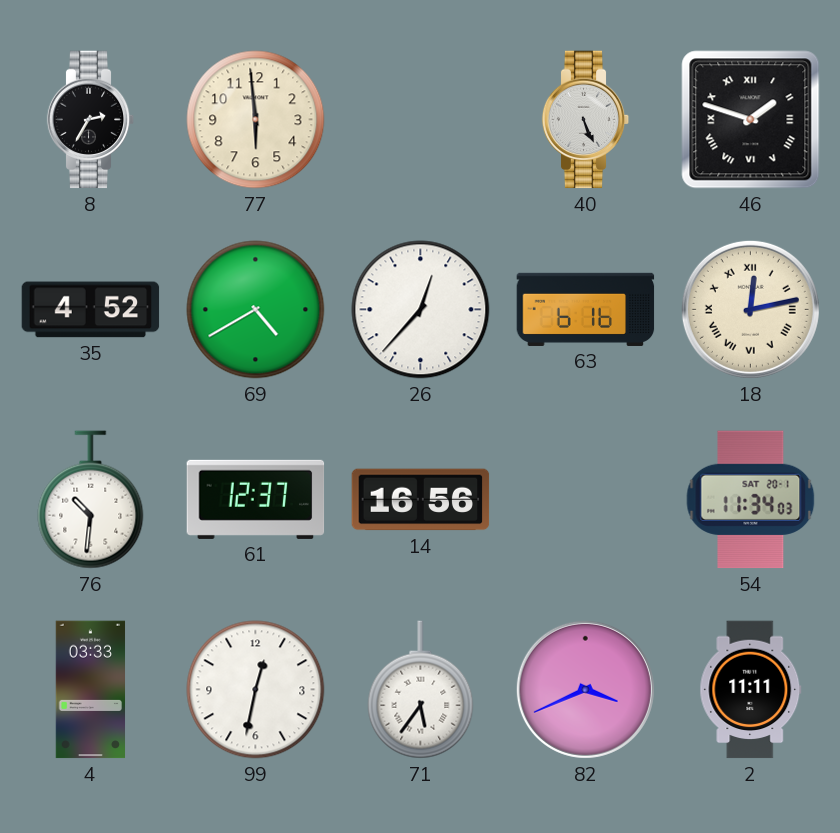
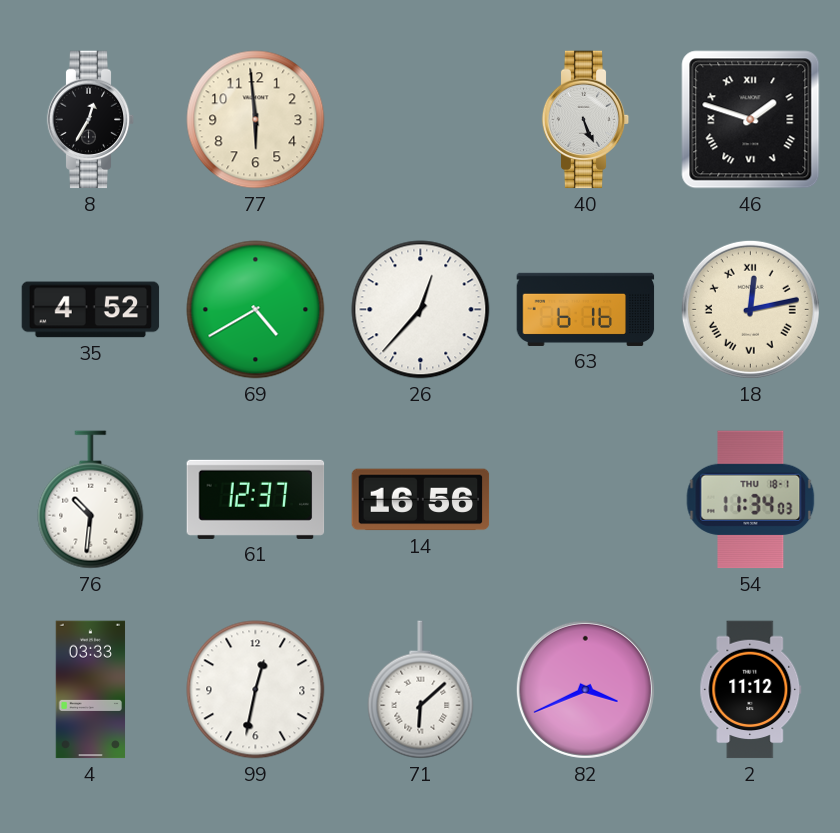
8: 2:35 -> 12:35 (91, 120)
54 date: SAT 20-1 -> THU 18-1 (751, 500)
71: 5:36 -> 6:08 (421, 690)
2: 11:11 -> 11:12 (751, 690)
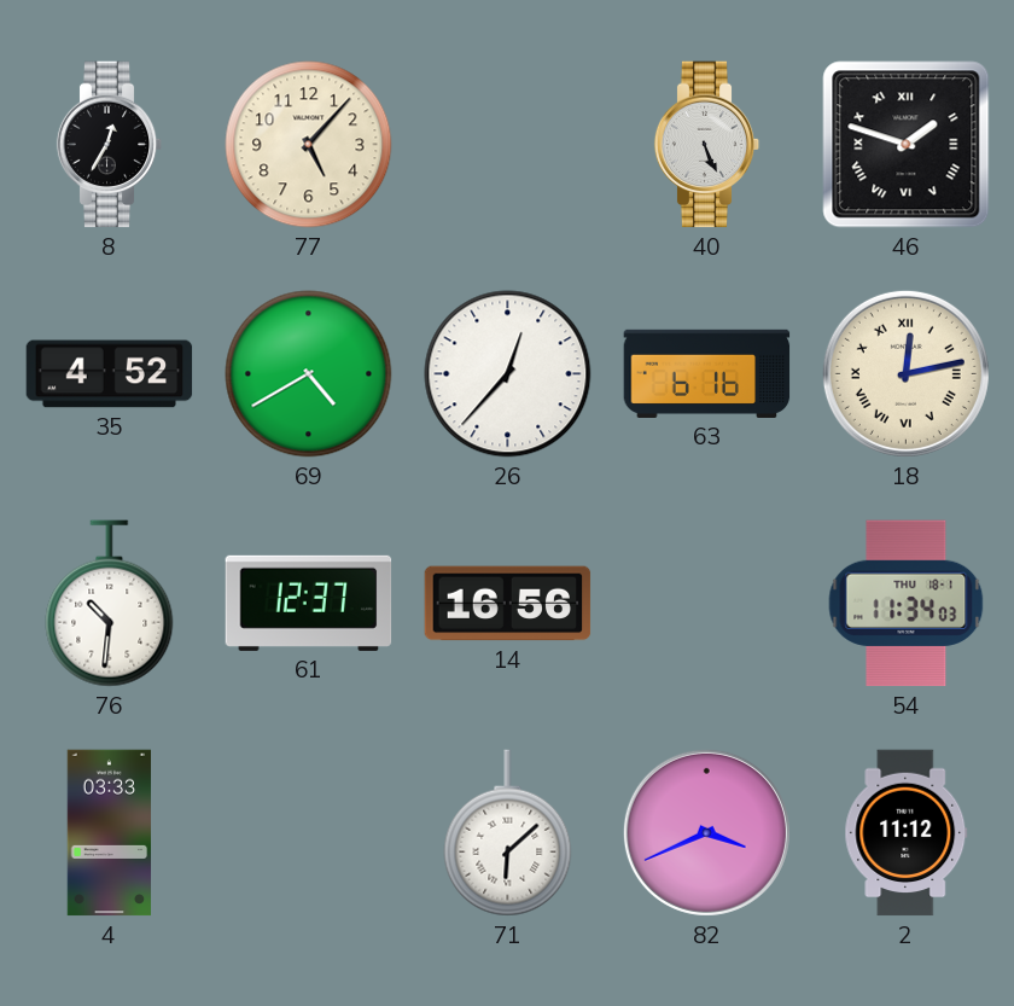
77: 5:59 -> 5:07 (309, 145)
99: 12:32 -> none (256, 690)
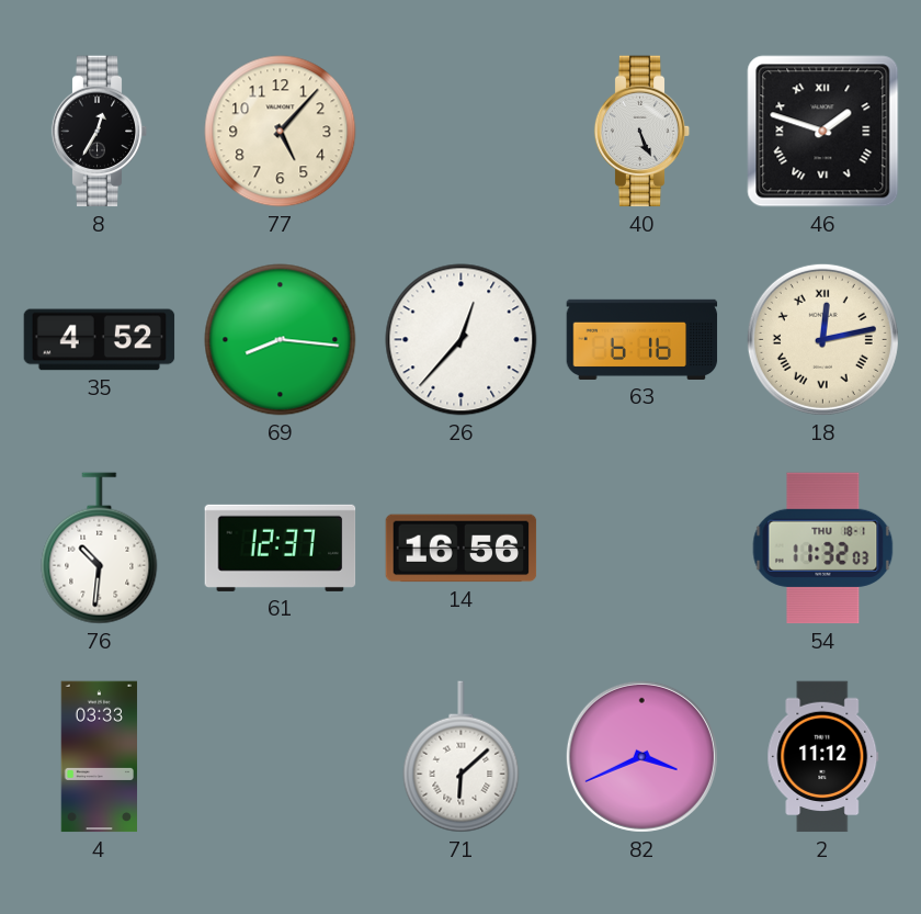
69: 4:40 -> 8:16 (281, 340)
54: 11:34 -> 11:32 (823, 549)
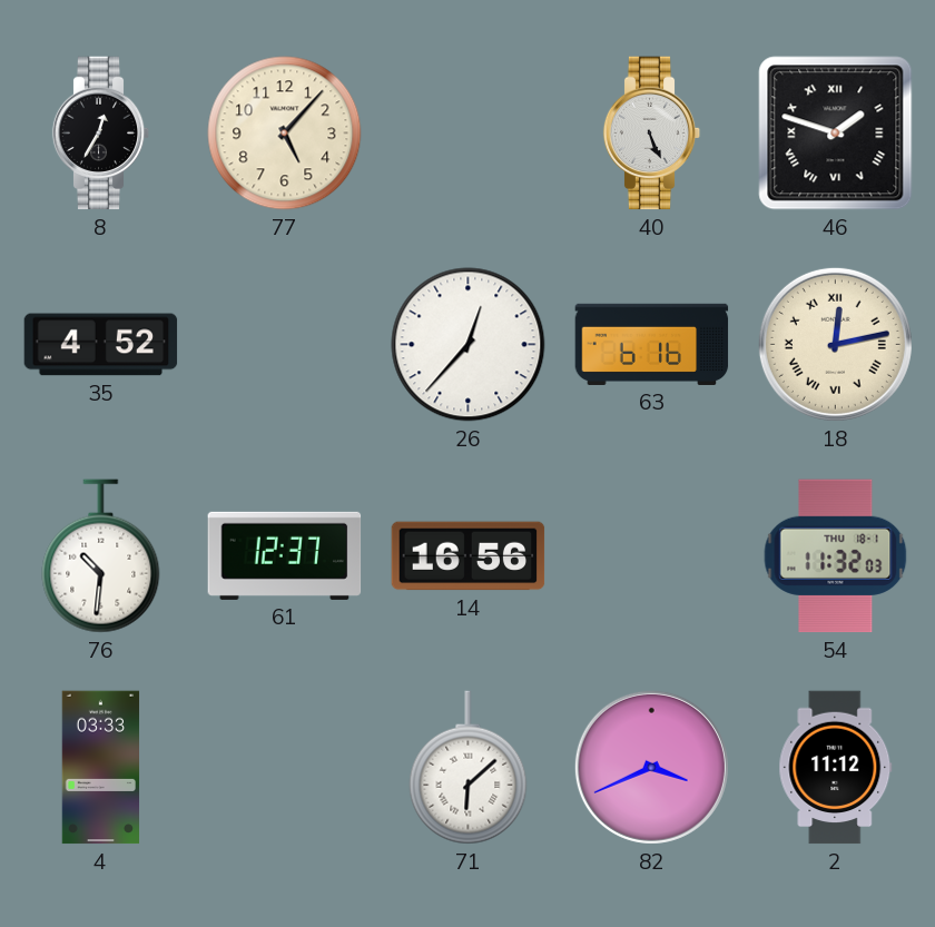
69: 8:16 -> none (281, 340)
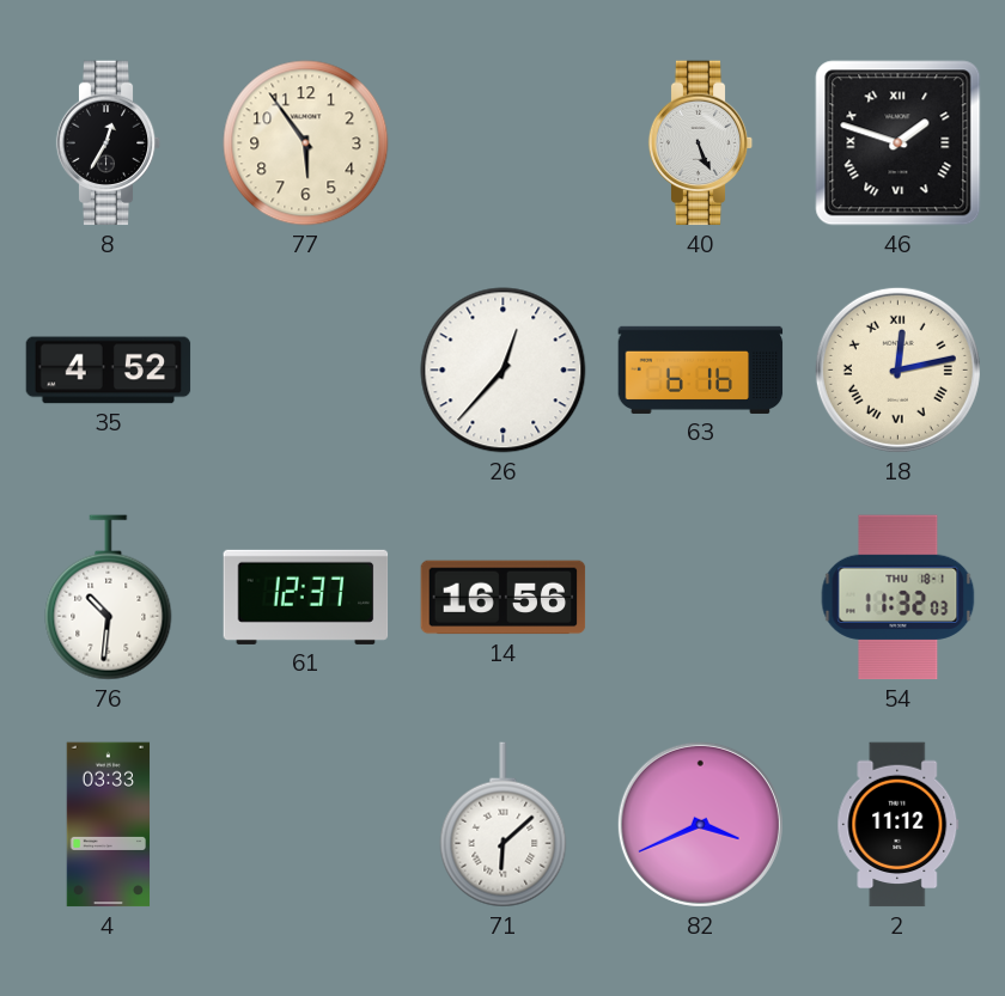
77: 5:07 -> 5:54 (306, 143)
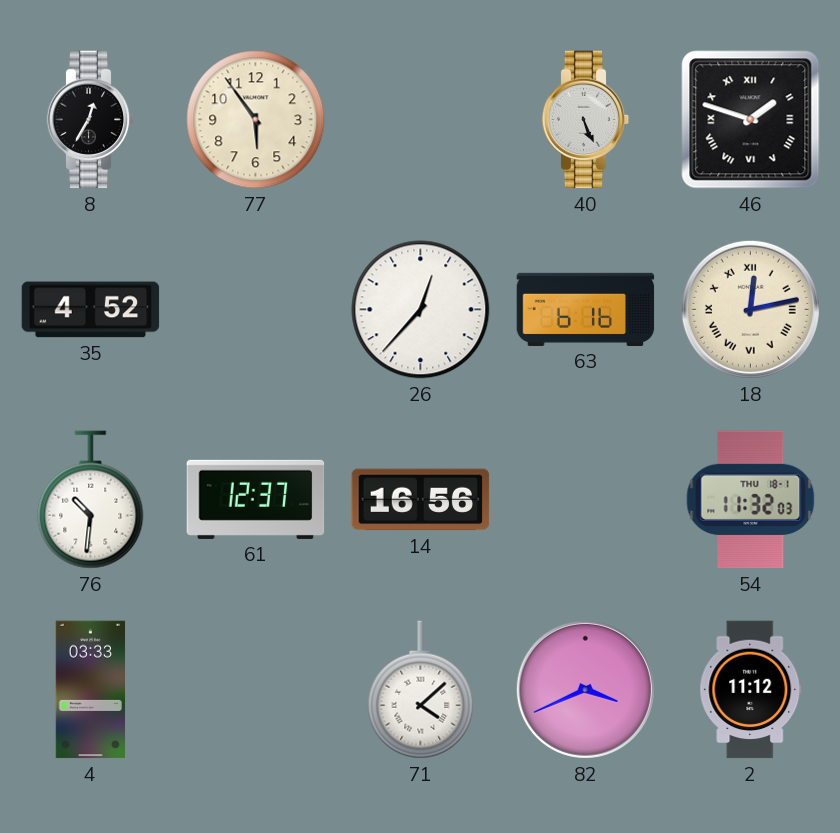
71: 6:08 -> 4:08 (421, 690)
